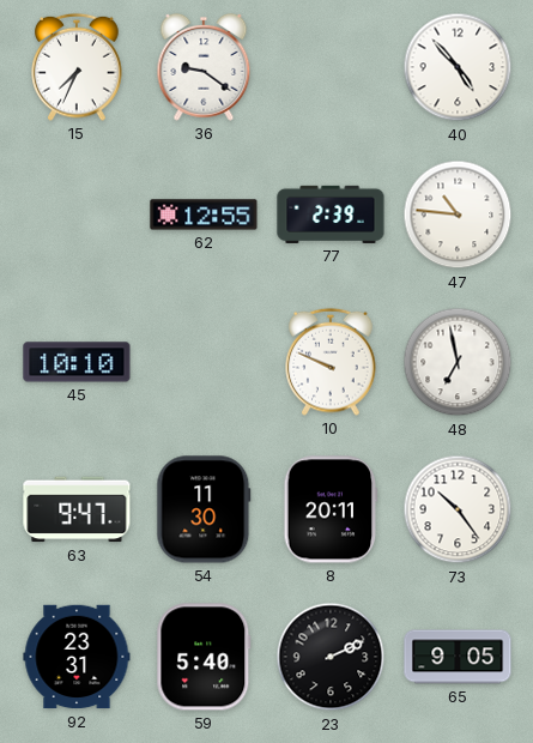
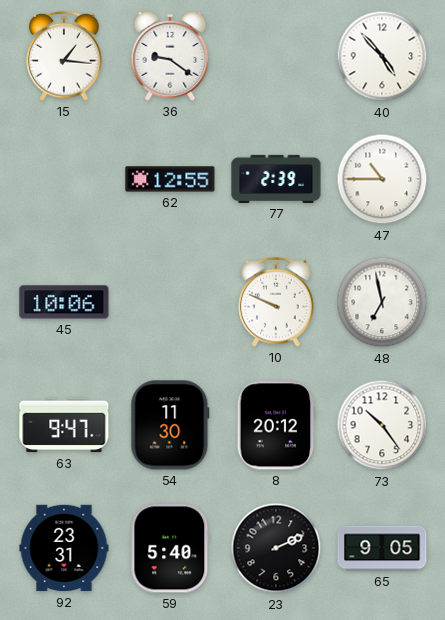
15: 7:34 -> 1:16 (64, 56)
47: 10:46 -> 10:45 (382, 179)
45: 10:10 -> 10:06 (64, 302)
8: 20:11 -> 20:12 (276, 425)
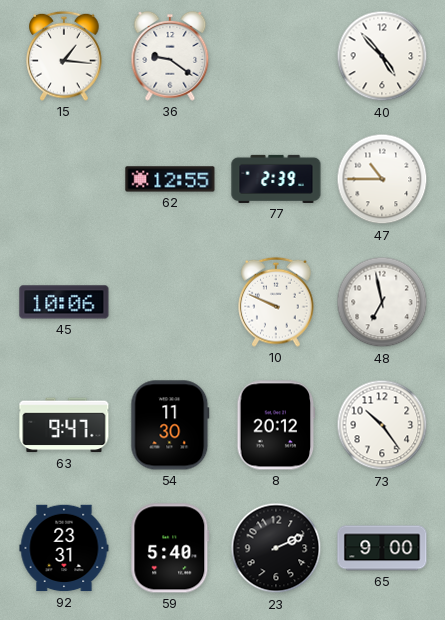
65: 9:05 -> 9:00 (382, 548)
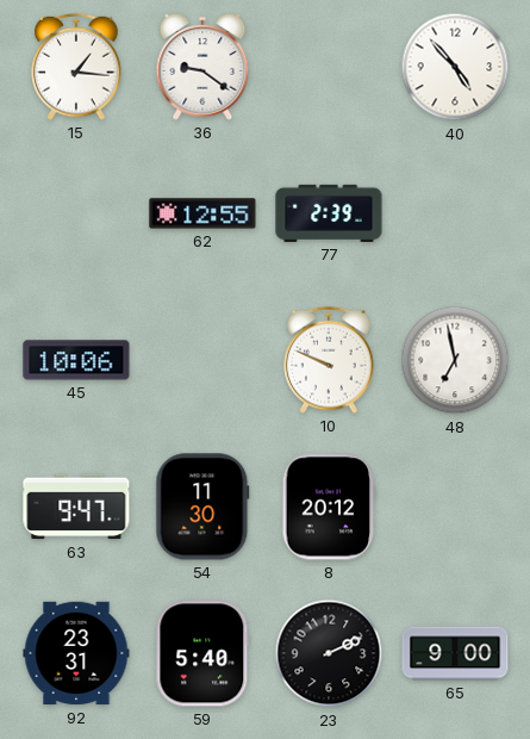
47: 10:45 -> none (382, 179)
73: 10:24 -> none (382, 425)
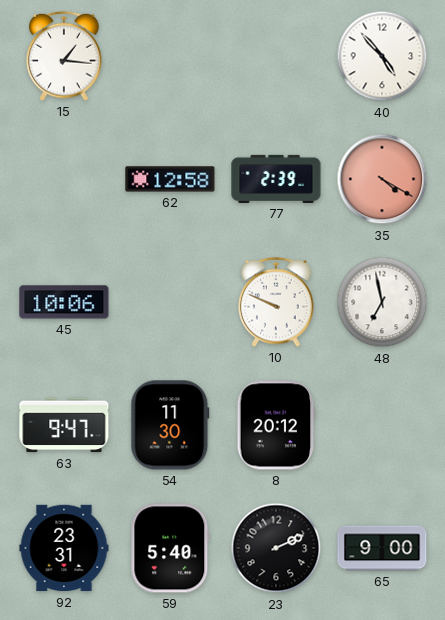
36: 9:21 -> none (202, 67)
62: 12:55 -> 12:58 (170, 179)
35: none -> 4:20 (382, 179)
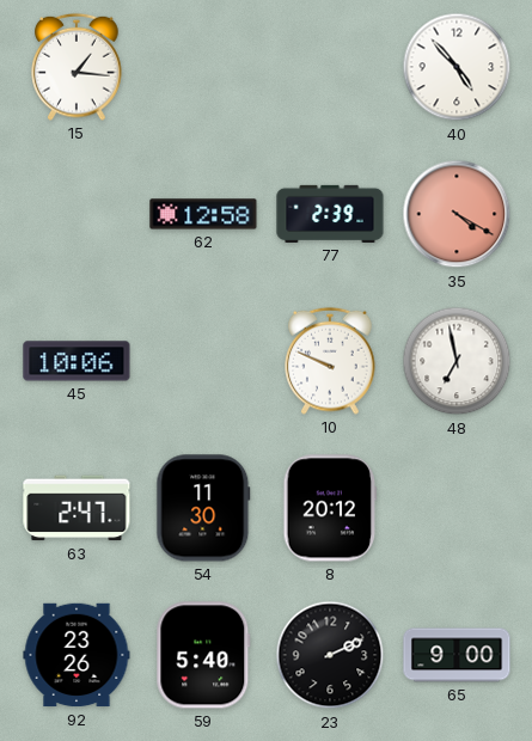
63: 9:47 -> 2:47 (77, 508)
92: 23:31 -> 23:26 (77, 655)
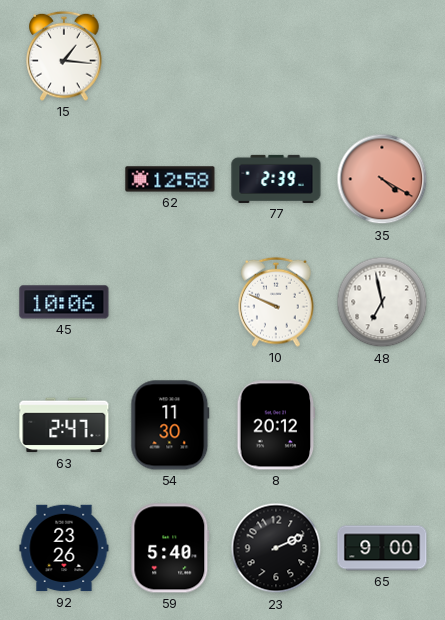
40: 4:53 -> none (457, 67)
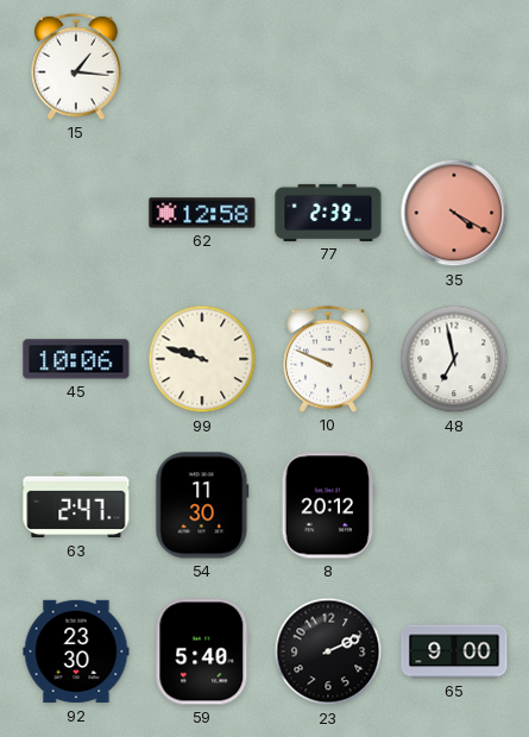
99: none -> 9:48 (202, 359)
92: 23:26 -> 23:30 (76, 651)
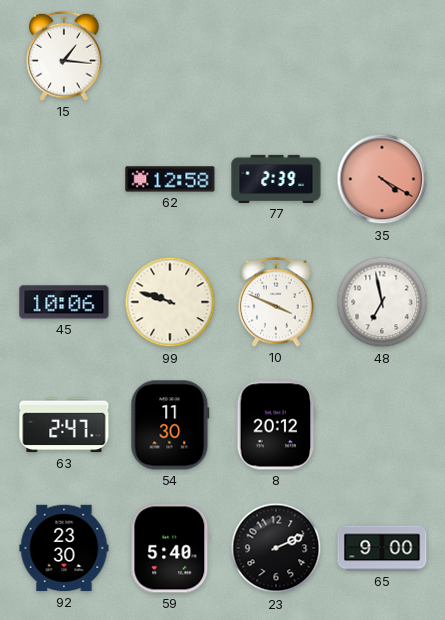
10: 9:49 -> 3:49 (276, 302)
